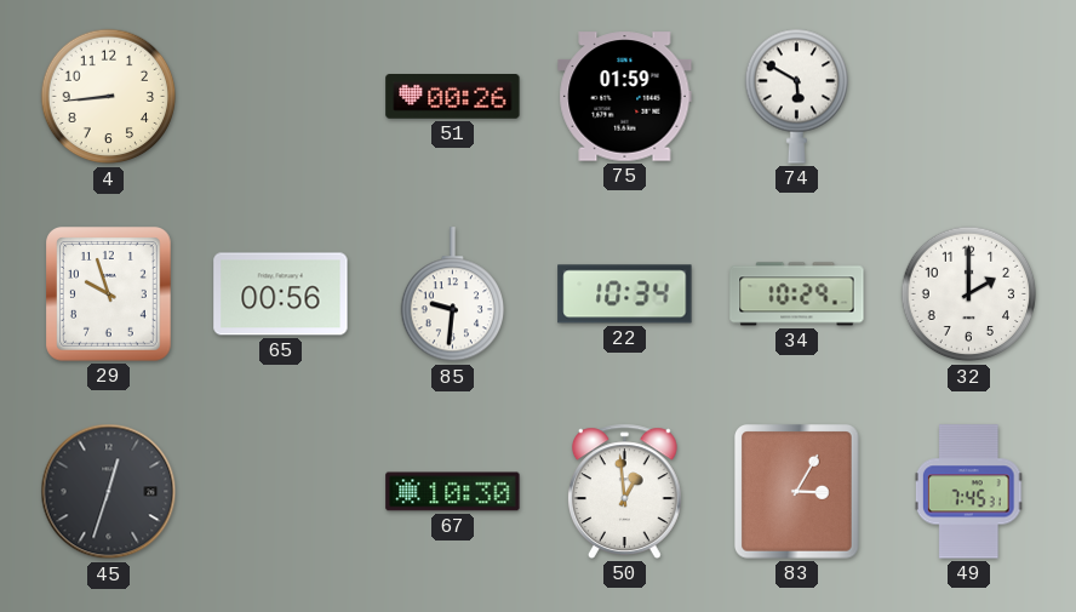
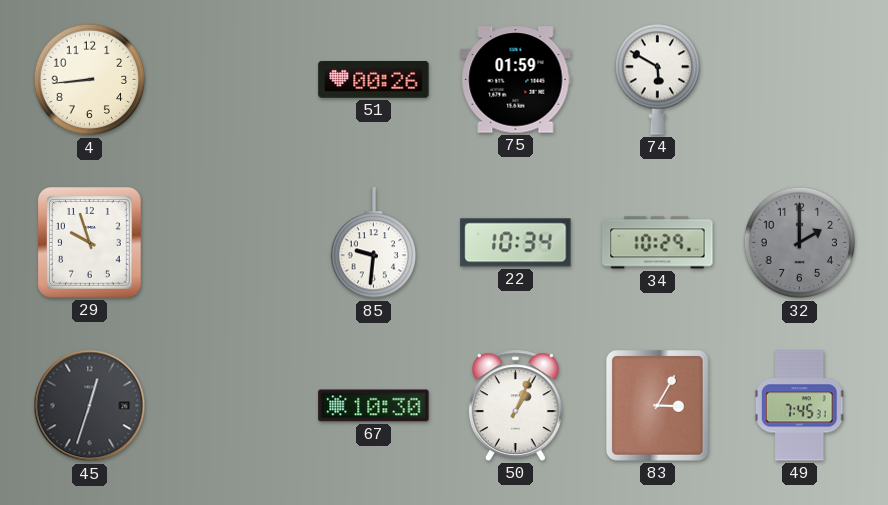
65: 00:56 -> none (281, 294)
32 dial: white -> grey (800, 243)
50: 12:59 -> 1:04 (515, 405)
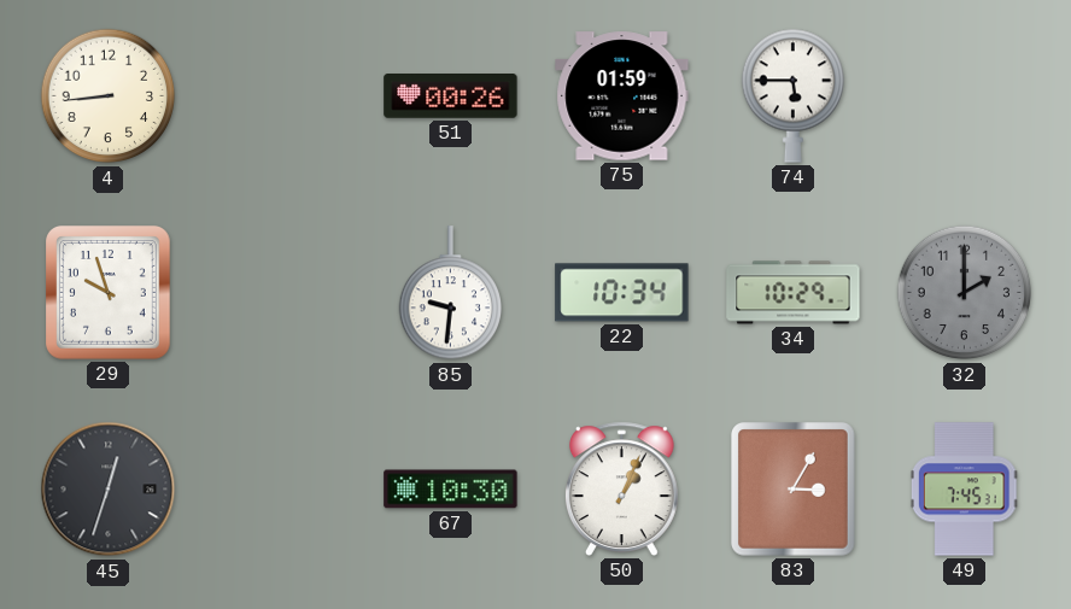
74: 5:50 -> 5:45 (792, 95)
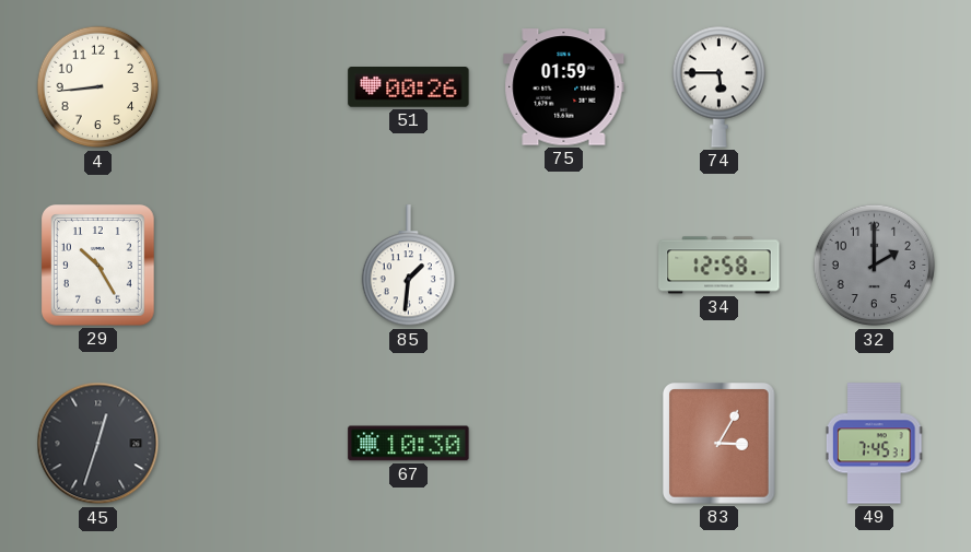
29: 9:57 -> 10:25 (98, 266)
85: 9:31 -> 1:31 (408, 266)
22: 10:34 -> none (622, 293)
34: 10:29 -> 12:58 (720, 266)
50: 1:04 -> none (621, 488)
